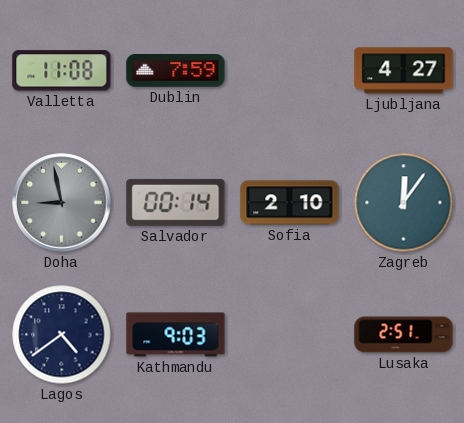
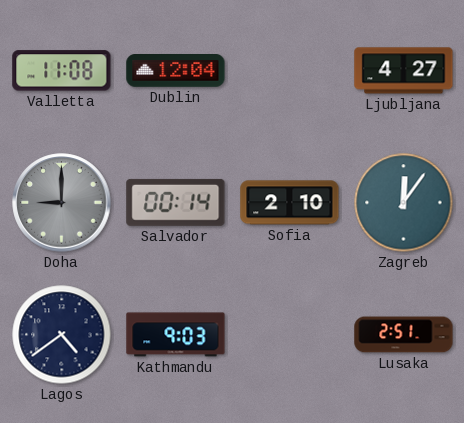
Dublin: 7:59 -> 12:04 (176, 71)
Doha: 8:58 -> 9:00 (62, 203)
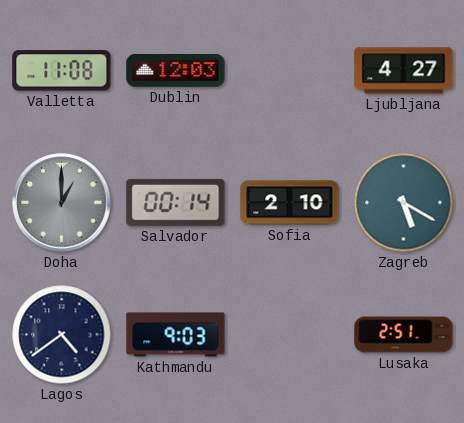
Dublin: 12:04 -> 12:03 (176, 71)
Doha: 9:00 -> 1:00 (62, 203)
Zagreb: 12:06 -> 5:20 (404, 203)
